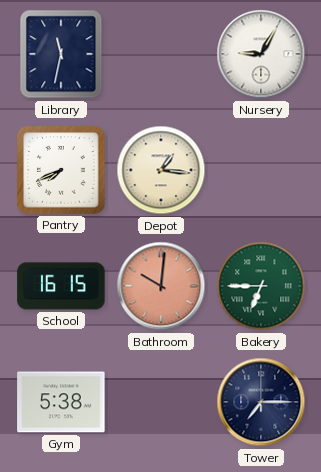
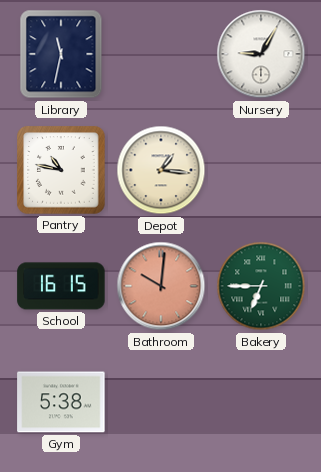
Pantry: 7:41 -> 10:47 (61, 170)
Tower: 7:15 -> none (261, 402)
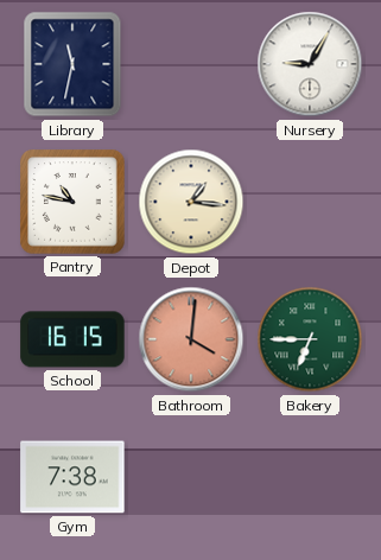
Bathroom: 10:01 -> 4:01 (191, 339)
Gym: 5:38 -> 7:38 (72, 477)
